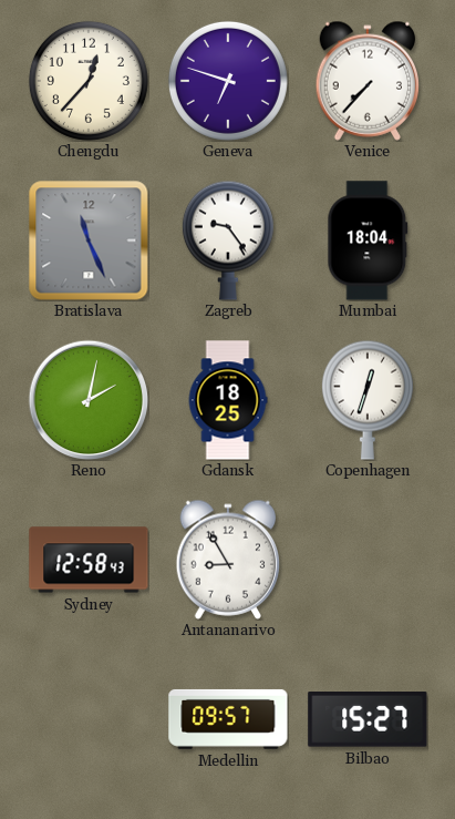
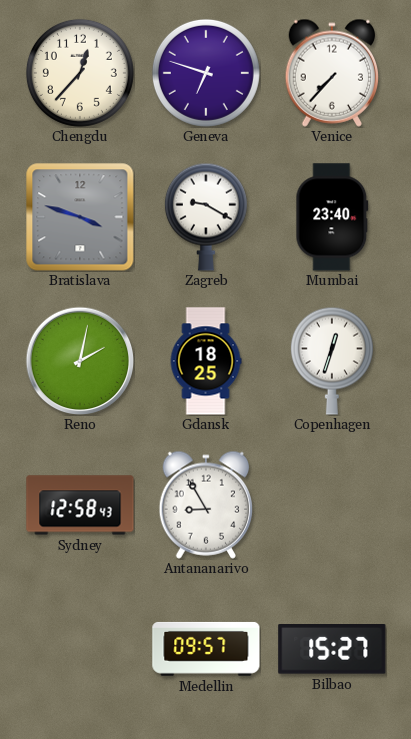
Bratislava: 11:26 -> 3:48 (80, 217)
Zagreb: 9:24 -> 9:20 (206, 217)
Mumbai: 18:04 -> 23:40 (332, 217)
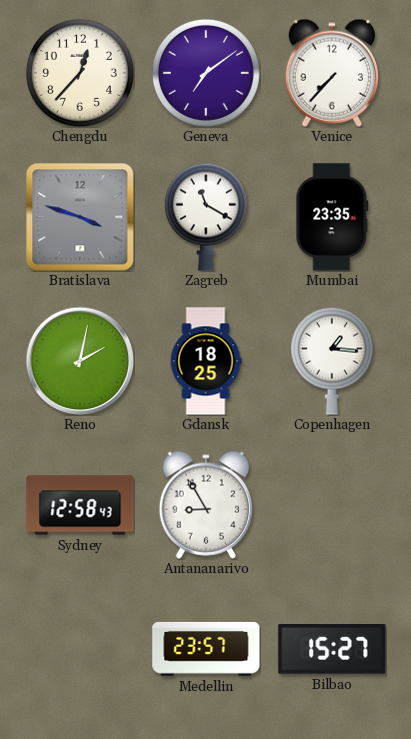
Geneva: 6:48 -> 7:09 (206, 73)
Zagreb: 9:20 -> 11:20 (206, 217)
Mumbai: 23:40 -> 23:35 (332, 217)
Copenhagen: 12:33 -> 1:16 (332, 361)
Medellin: 09:57 -> 23:57 (206, 649)
